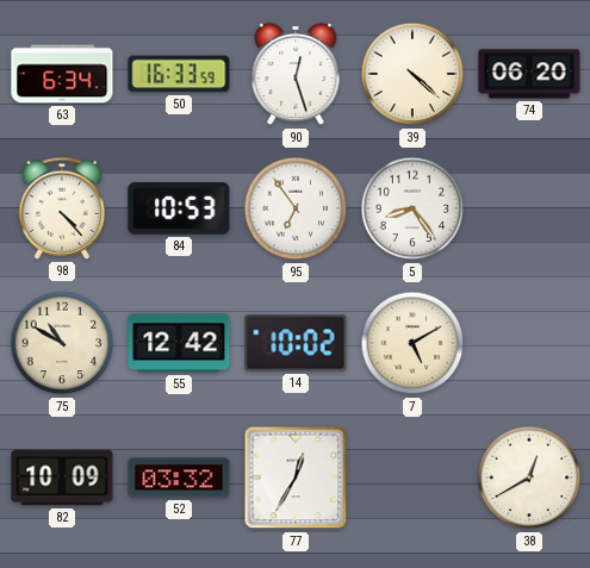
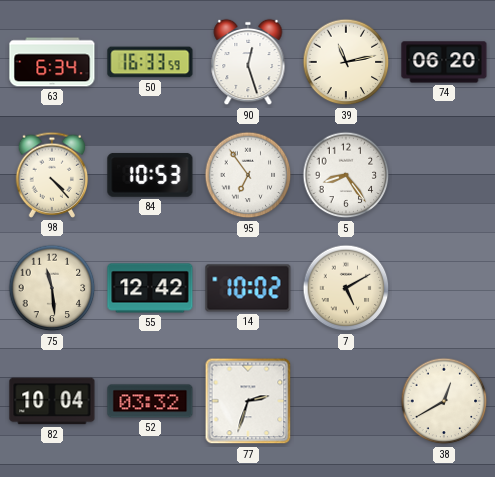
39: 4:22 -> 11:13 (346, 62)
75: 10:50 -> 11:29 (52, 288)
82: 10:09 -> 10:04 (52, 401)
77: 12:35 -> 2:33 (248, 401)
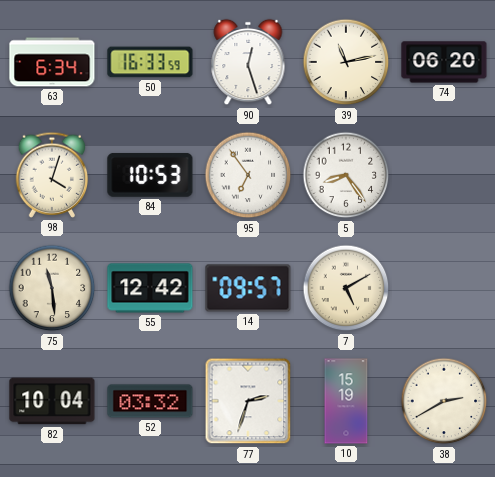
98: 4:23 -> 4:03 (52, 175)
14: 10:02 -> 09:57 (248, 288)
10: none -> 15:19 (346, 401)
38: 12:40 -> 2:40 (444, 401)
